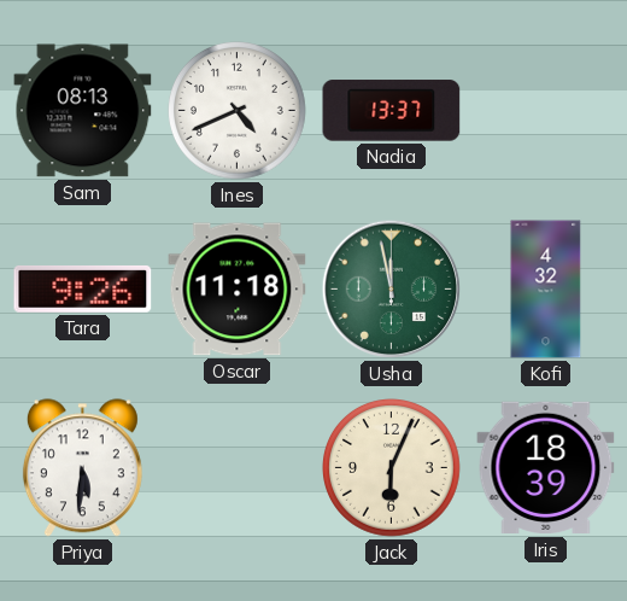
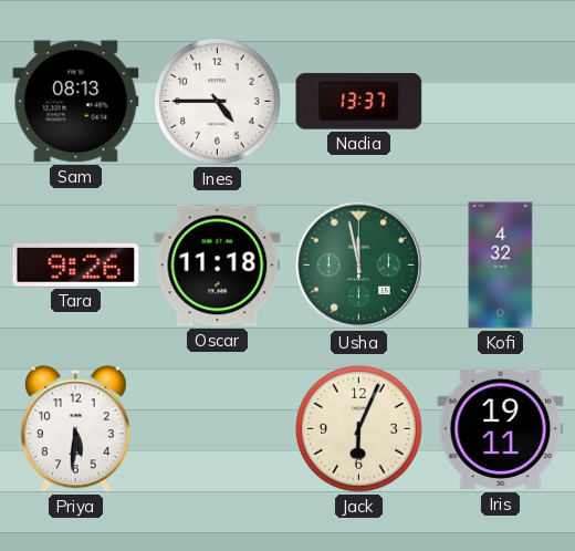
Ines: 4:41 -> 4:45 (218, 102)
Iris: 18:39 -> 19:11 (501, 429)
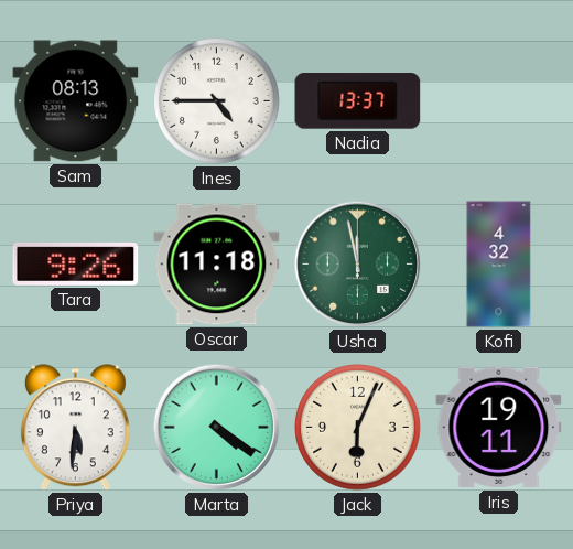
Marta: none -> 4:21 (217, 428)
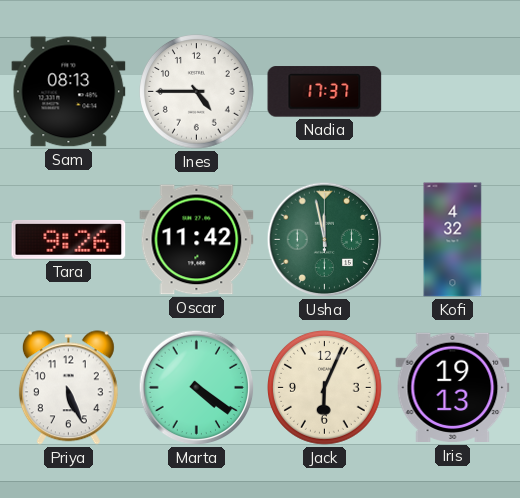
Nadia: 13:37 -> 17:37 (325, 92)
Oscar: 11:18 -> 11:42 (197, 240)
Priya: 5:31 -> 5:26 (68, 388)
Iris: 19:11 -> 19:13 (453, 388)
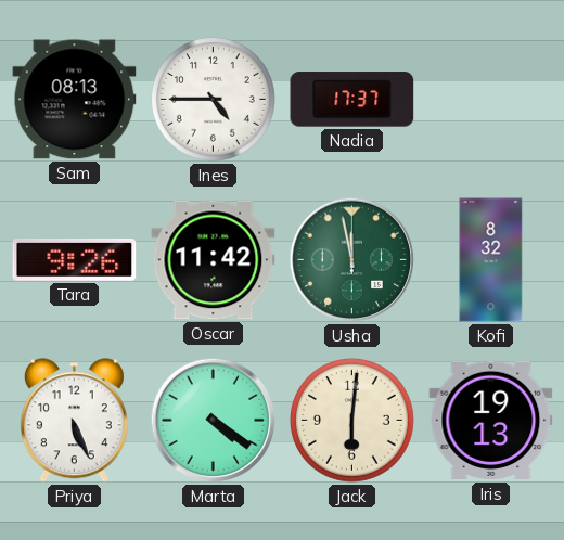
Kofi: 4:32 -> 8:32 (491, 260)
Jack: 6:04 -> 6:01 (352, 421)
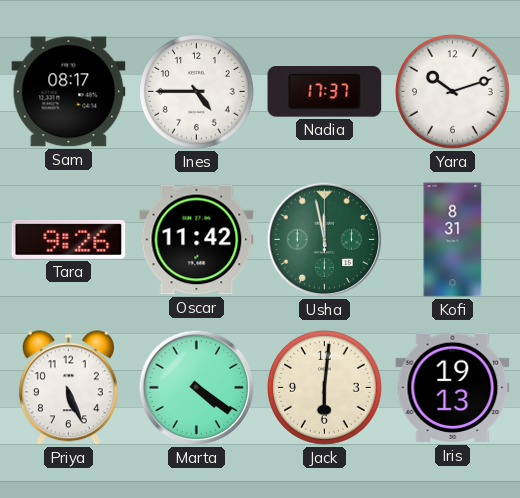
Sam: 08:13 -> 08:17 (69, 92)
Yara: none -> 10:12 (453, 92)
Kofi: 8:32 -> 8:31 (453, 240)
